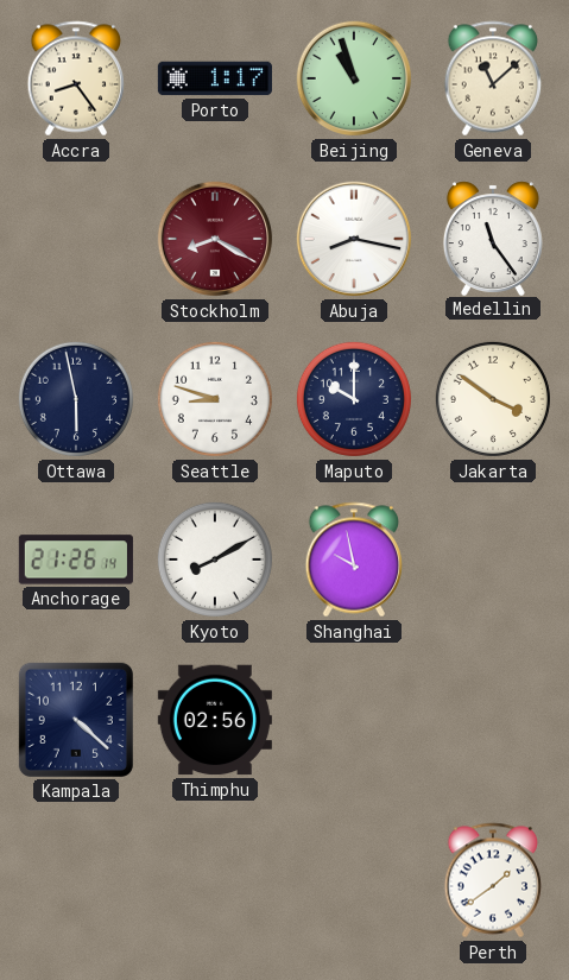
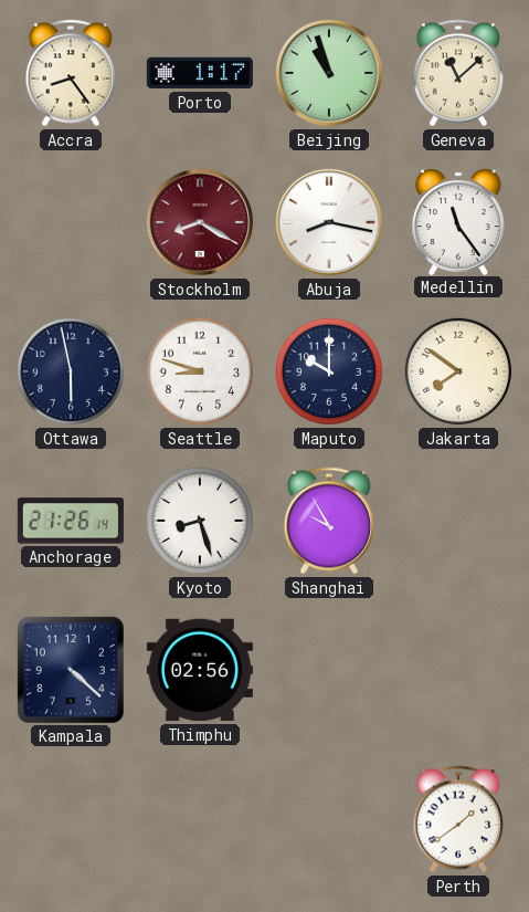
Jakarta: 3:51 -> 7:51 (458, 371)
Kyoto: 8:10 -> 8:27 (200, 521)
Shanghai: 9:58 -> 9:55 (329, 521)
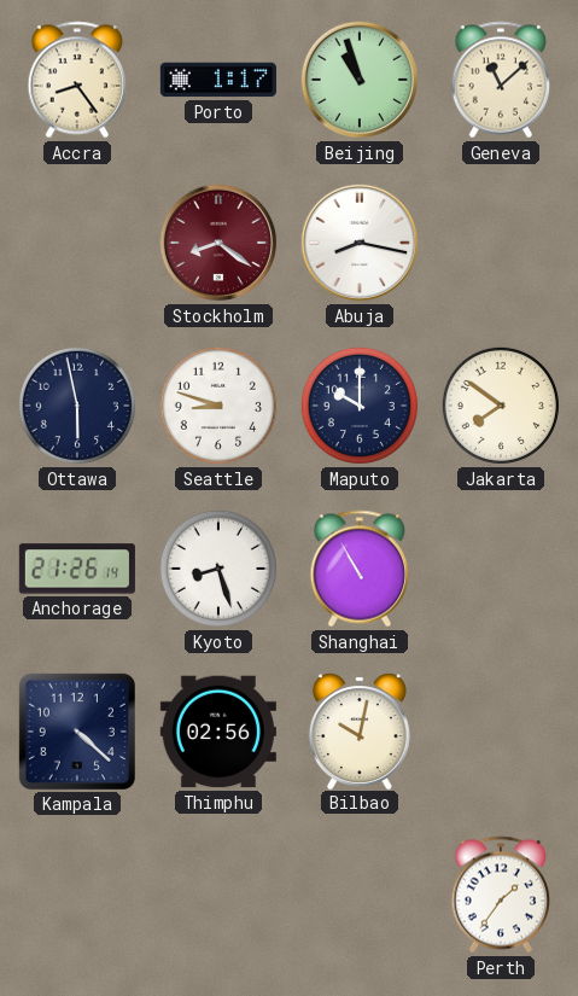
Stockholm: 8:20 -> 8:21 (218, 243)
Medellin: 11:24 -> none (458, 221)
Shanghai: 9:55 -> 10:55 (360, 569)
Bilbao: none -> 10:02 (360, 730)
Perth: 1:39 -> 1:36 (501, 895)
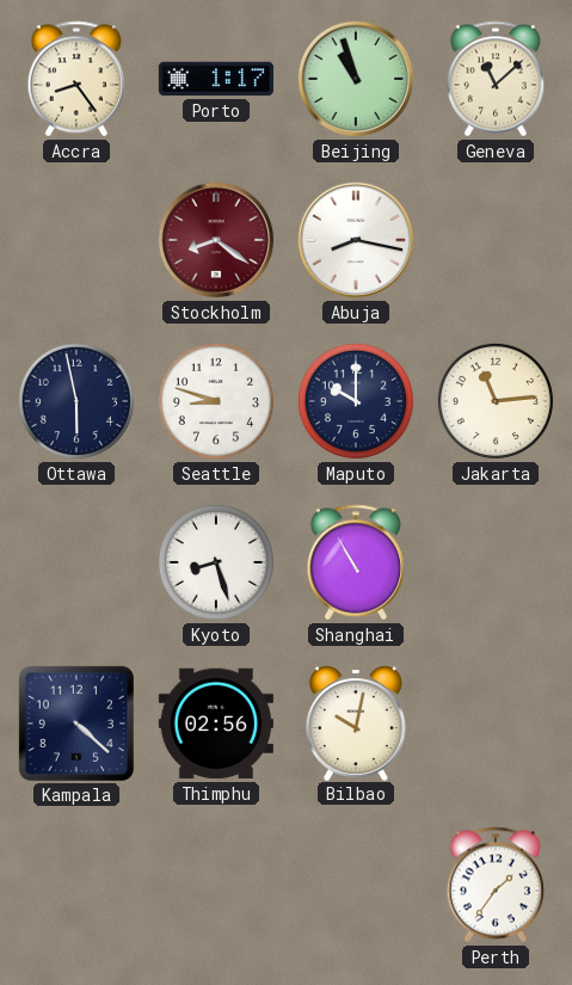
Jakarta: 7:51 -> 11:14 (496, 401)
Anchorage: 21:26 -> none (77, 569)
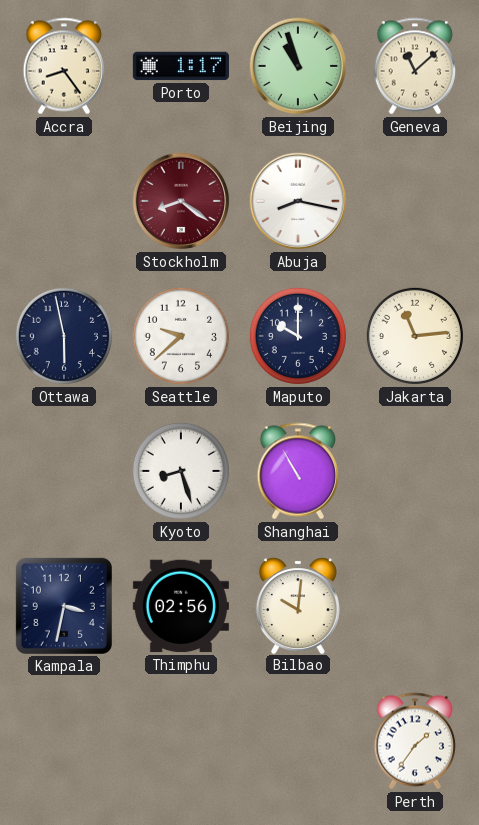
Seattle: 8:48 -> 9:38 (181, 336)
Kampala: 4:22 -> 3:32 (64, 606)
Bilbao: 10:02 -> 10:01 (298, 605)
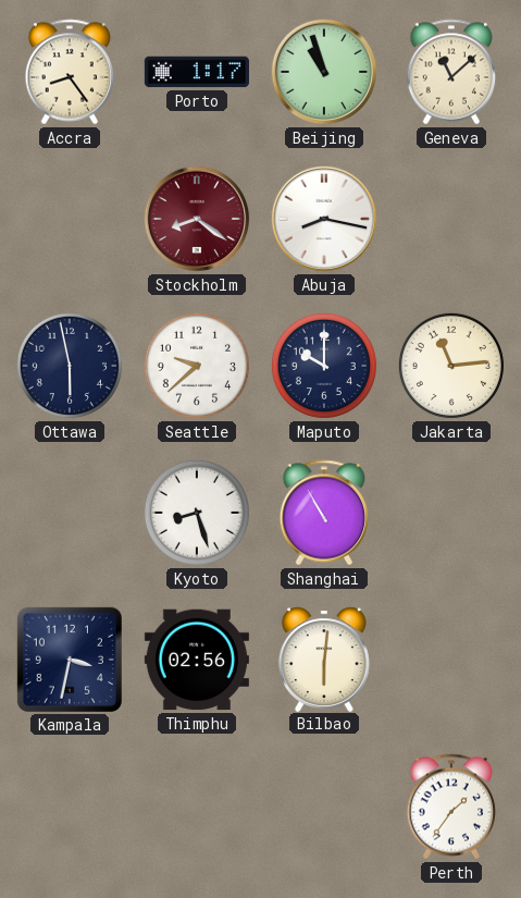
Bilbao: 10:01 -> 6:01 (324, 659)
